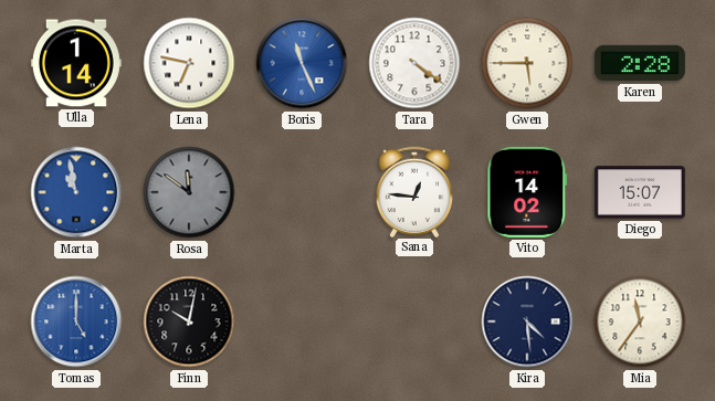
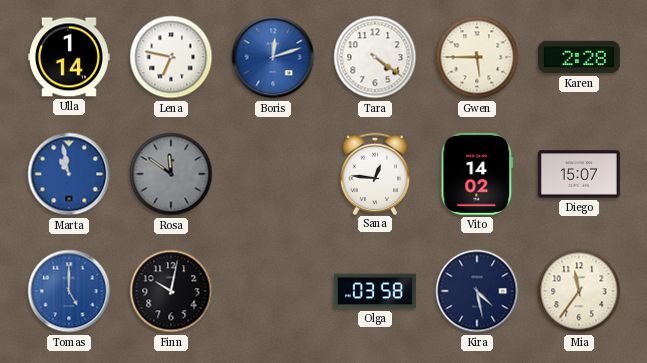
Boris: 11:26 -> 12:12 (273, 57)
Olga: none -> 03:58 (375, 291)
Kira: 4:29 -> 4:28 (477, 291)
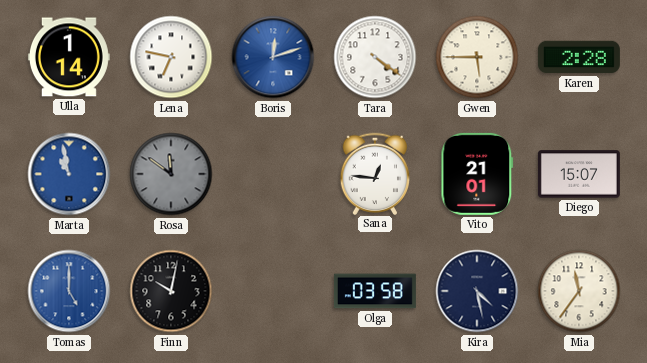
Vito: 14:02 -> 21:01 (477, 174)
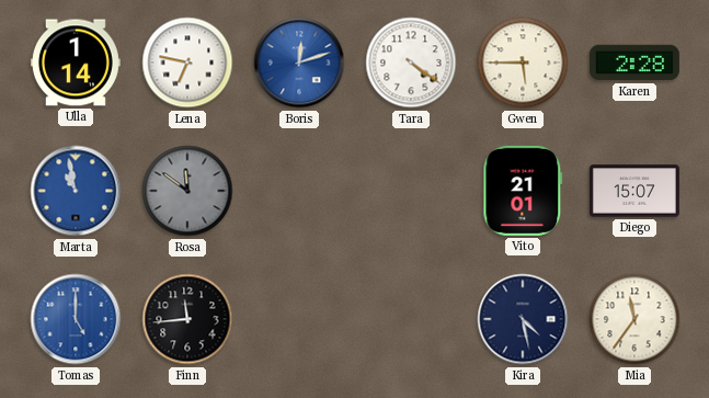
Sana: 12:46 -> none (375, 173)
Finn: 10:02 -> 11:44 (187, 319)
Olga: 03:58 -> none (375, 291)
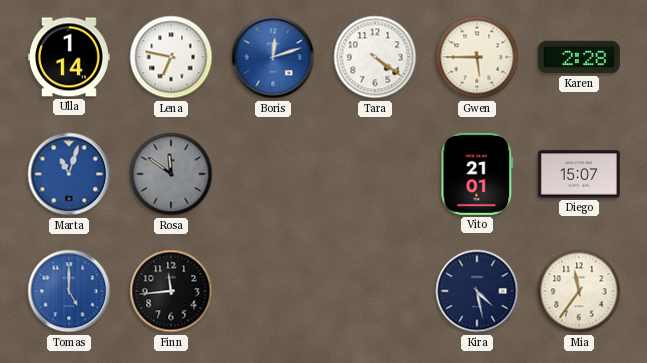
Marta: 10:58 -> 11:03 (69, 174)
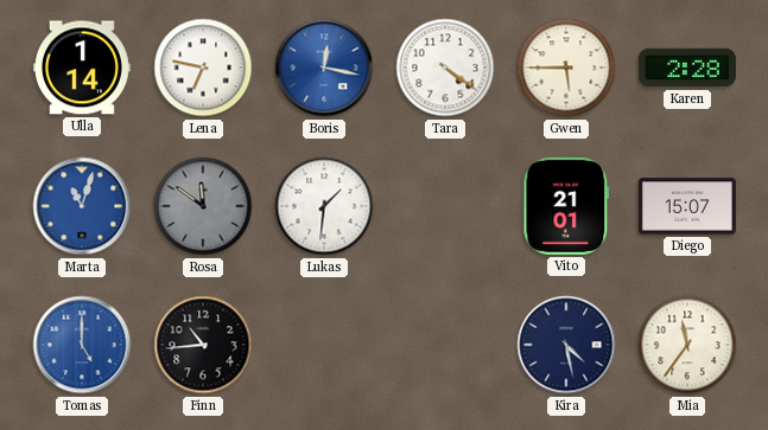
Boris: 12:12 -> 12:17 (324, 68)
Lukas: none -> 1:31 (324, 206)
Finn: 11:44 -> 10:44 (203, 345)
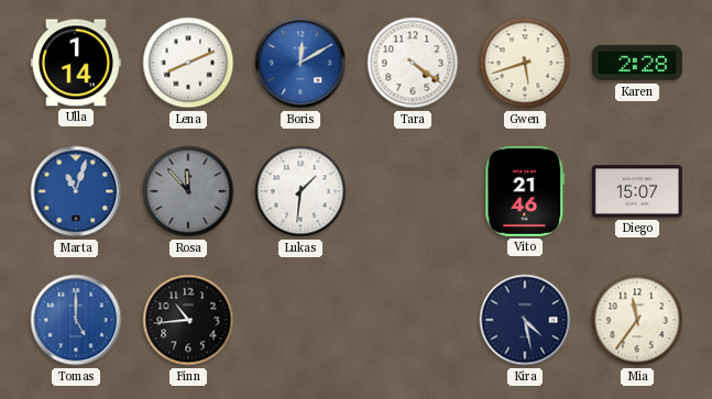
Lena: 6:47 -> 8:11 (188, 63)
Boris: 12:17 -> 12:10 (300, 63)
Gwen: 5:45 -> 5:42 (525, 63)
Rosa: 11:51 -> 11:53 (188, 191)
Vito: 21:01 -> 21:46 (525, 191)
